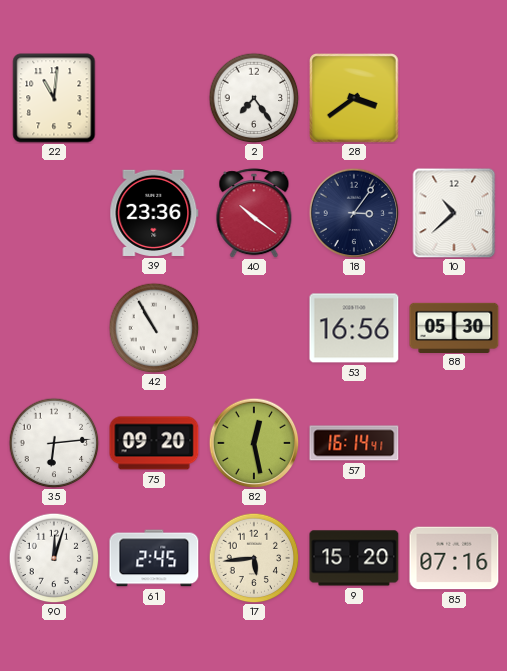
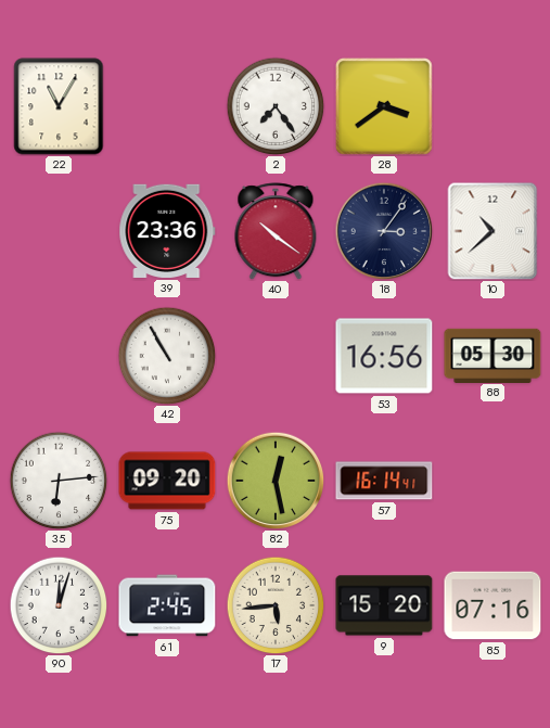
22: 11:01 -> 11:05 (59, 106)
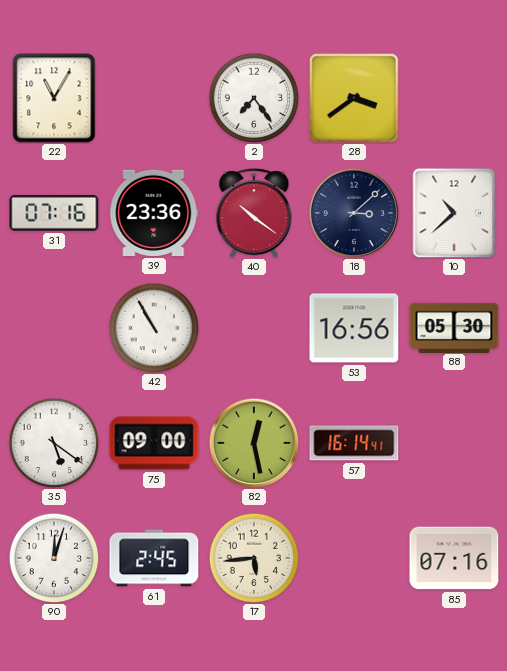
31: none -> 07:16 (54, 213)
18: 3:06 -> 3:08 (354, 213)
35: 6:14 -> 5:21 (54, 443)
75: 09:20 -> 09:00 (154, 443)
9: 15:20 -> none (384, 605)
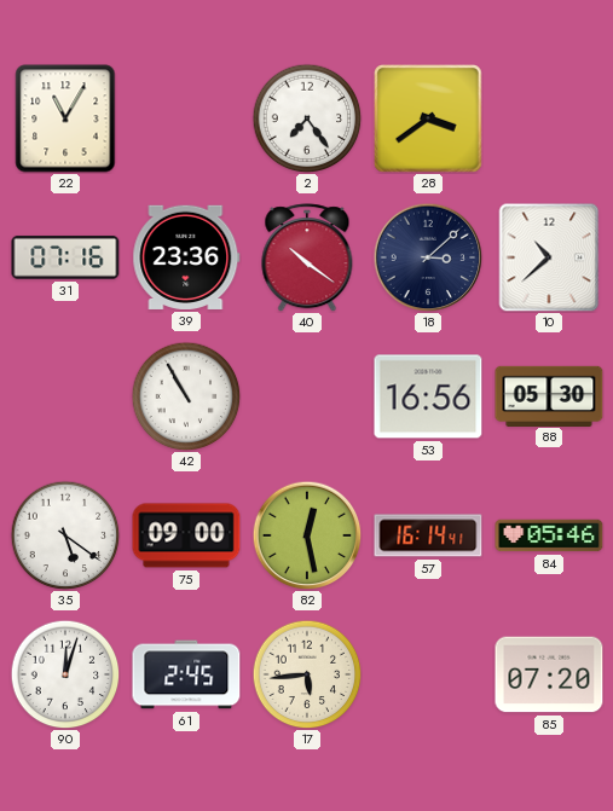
84: none -> 05:46 (549, 535)
85: 07:16 -> 07:20 (549, 674)
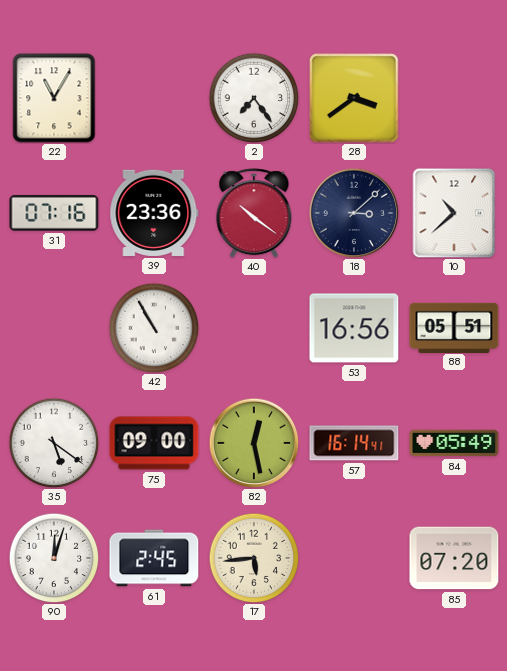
88: 05:30 -> 05:51 (454, 327)
84: 05:46 -> 05:49 (454, 443)
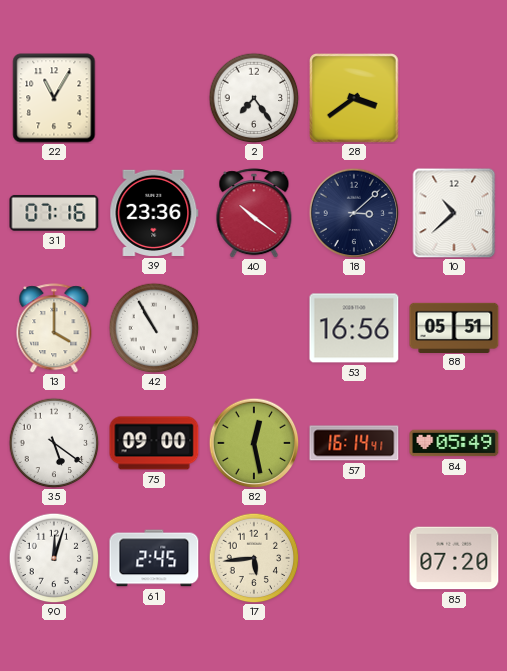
13: none -> 4:00 (54, 328)
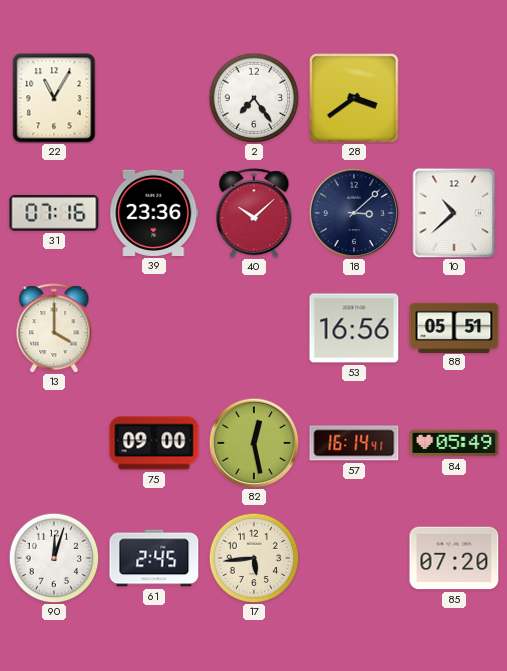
40: 10:21 -> 10:08 (254, 213)
42: 10:55 -> none (154, 328)
35: 5:21 -> none (54, 443)
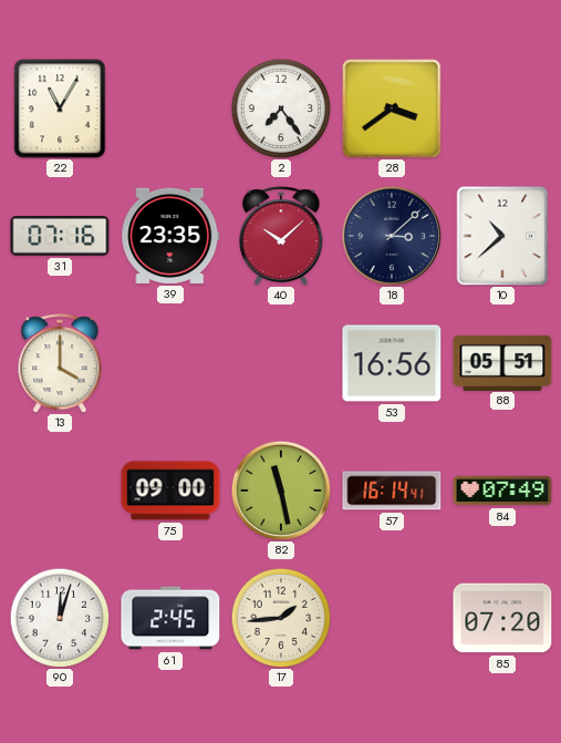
39: 23:36 -> 23:35 (170, 236)
82: 12:28 -> 11:28 (281, 491)
84: 05:49 -> 07:49 (502, 491)
17: 5:44 -> 1:44 (281, 618)
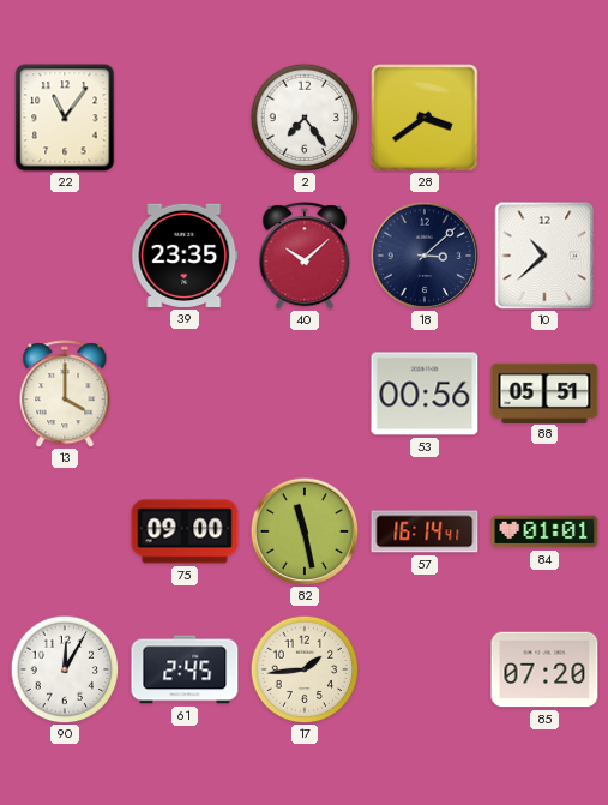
22: 11:05 -> 11:06 (65, 118)
31: 07:16 -> none (60, 236)
53: 16:56 -> 00:56 (425, 394)
84: 07:49 -> 01:01 (544, 531)
90: 12:03 -> 12:05 (65, 669)
